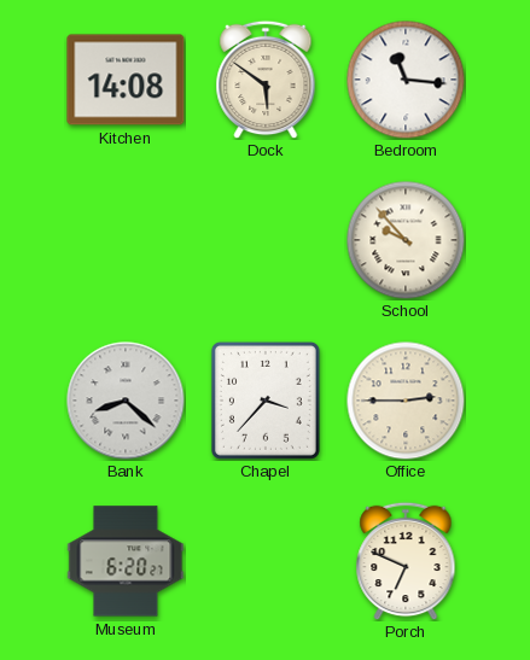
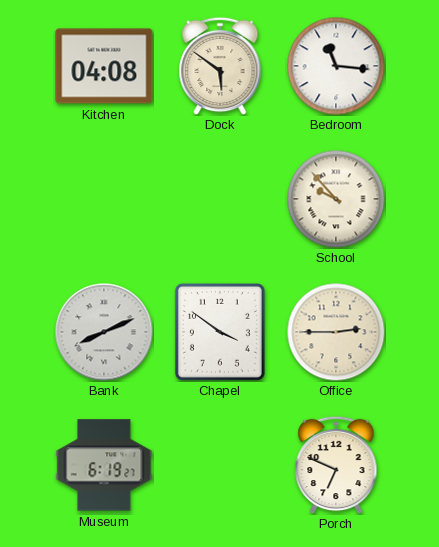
Kitchen: 14:08 -> 04:08 (104, 66)
Bank: 8:22 -> 8:11 (104, 332)
Chapel: 3:37 -> 3:51 (220, 332)
Museum: 6:20 -> 6:19 (104, 465)
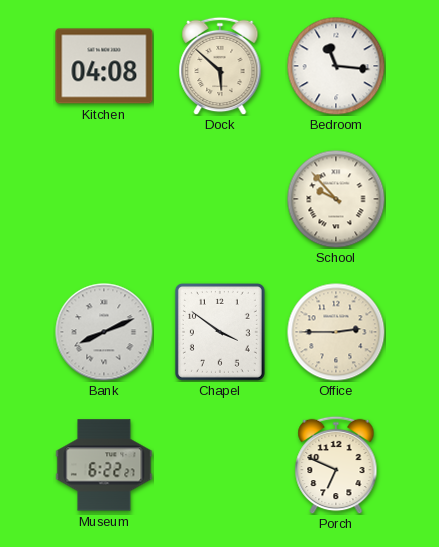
Dock: 5:51 -> 5:52 (220, 66)
Museum: 6:19 -> 6:22 (104, 465)
